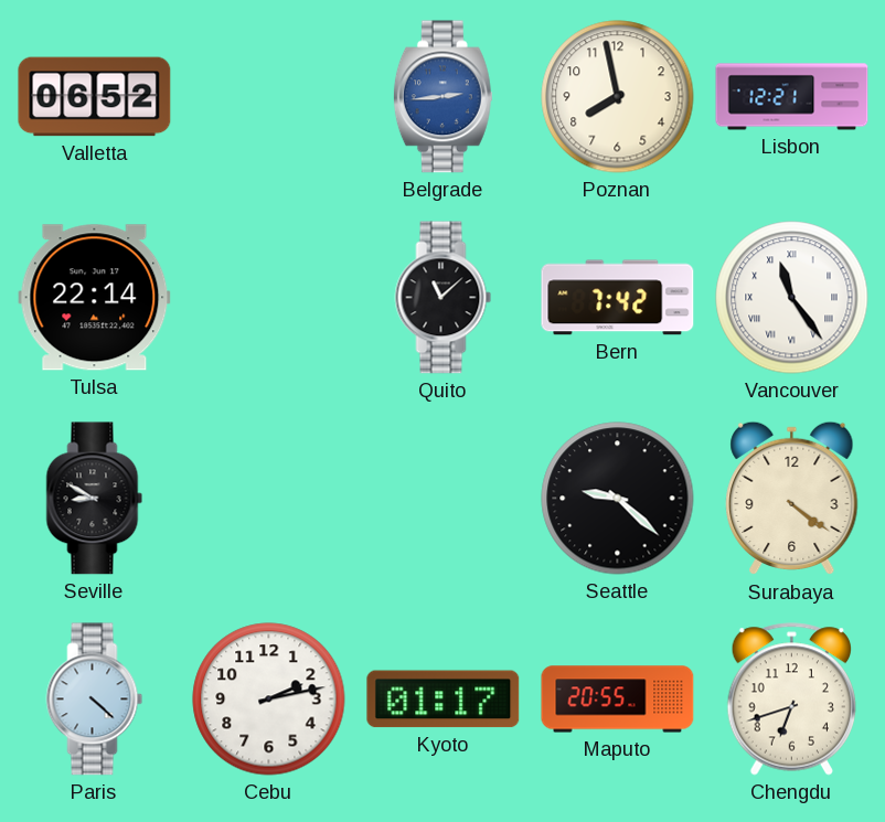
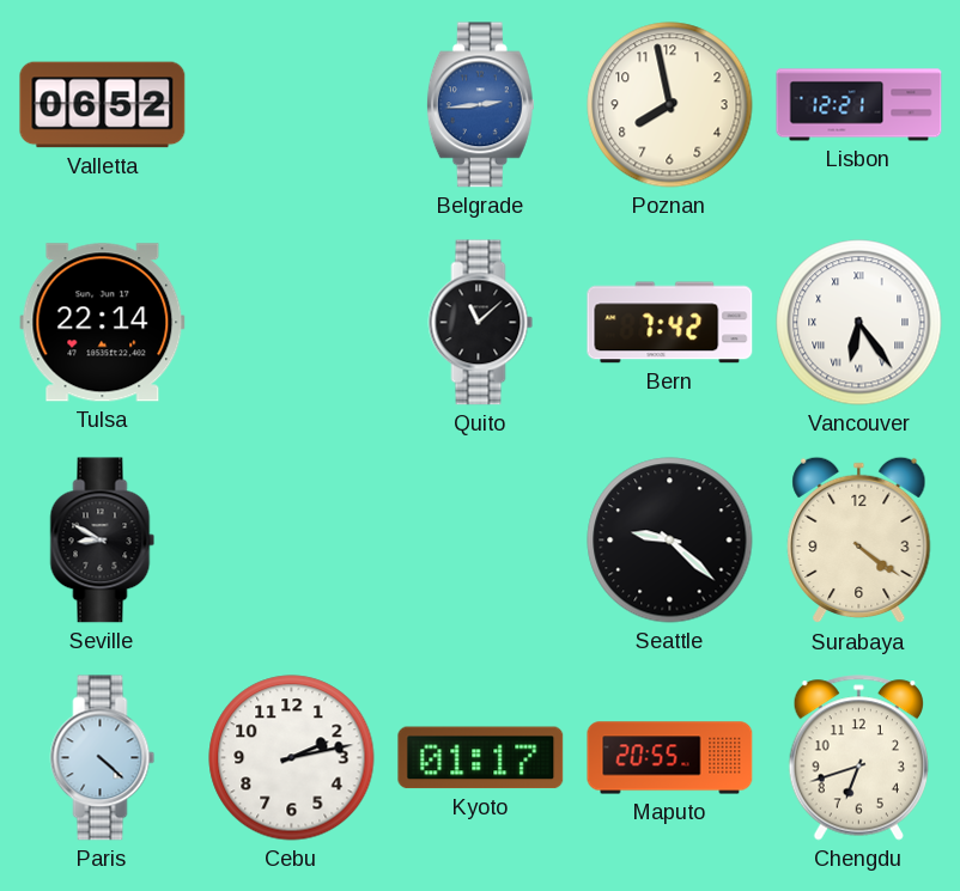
Vancouver: 11:24 -> 6:24 (859, 323)
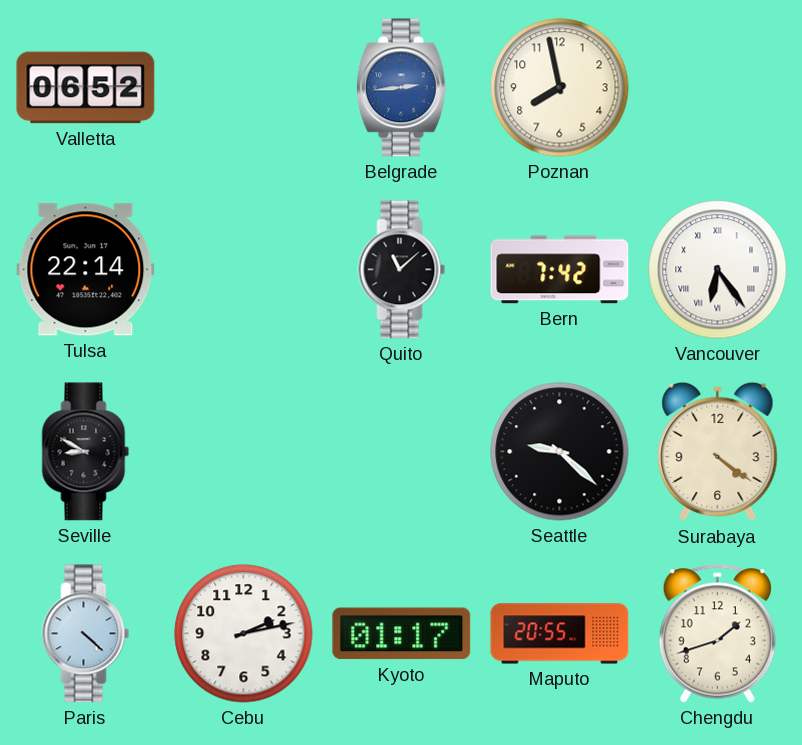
Lisbon: 12:21 -> none (859, 105)
Chengdu: 6:42 -> 1:42 (717, 634)
